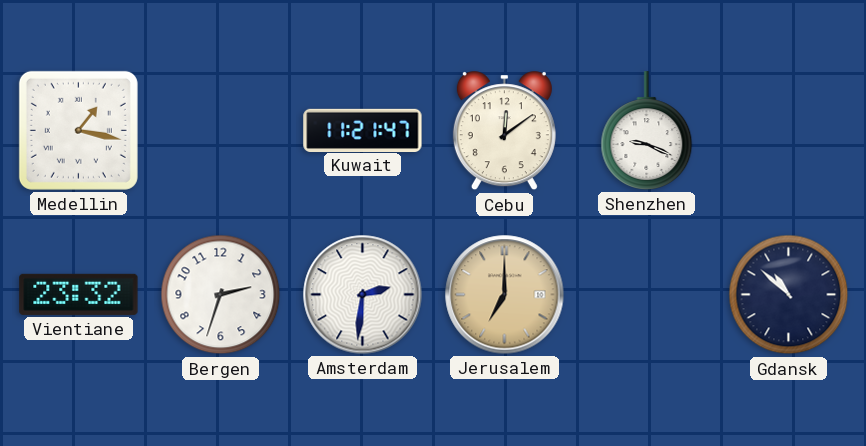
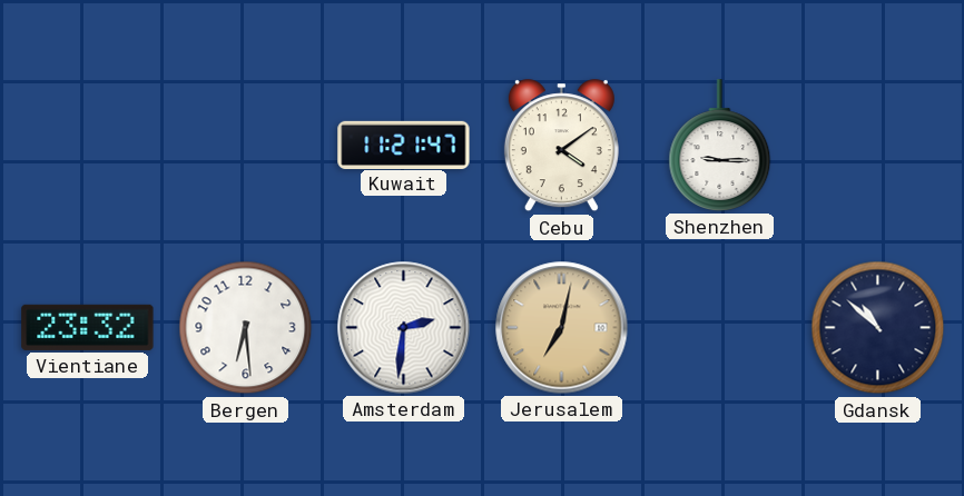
Medellin: 1:17 -> none (78, 130)
Cebu: 12:09 -> 4:09 (561, 146)
Shenzhen: 9:19 -> 9:15 (720, 146)
Bergen: 2:33 -> 6:29 (246, 328)
Jerusalem: 7:00 -> 7:02 (562, 328)
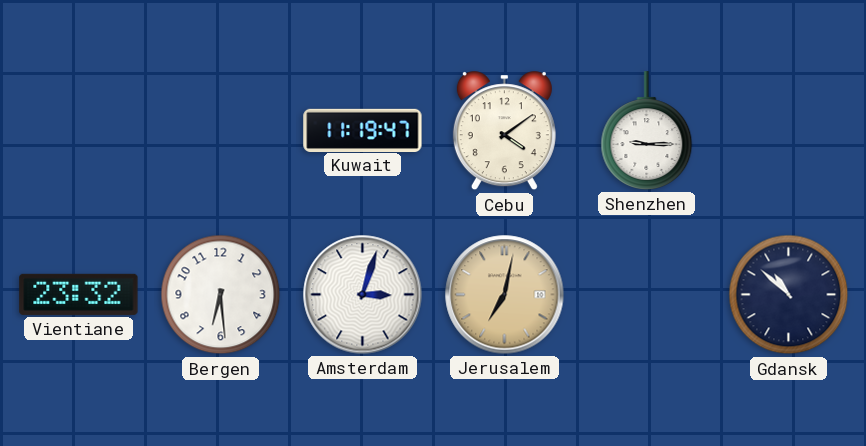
Kuwait: 11:21 -> 11:19 (363, 130)
Amsterdam: 2:31 -> 3:03 (363, 295)
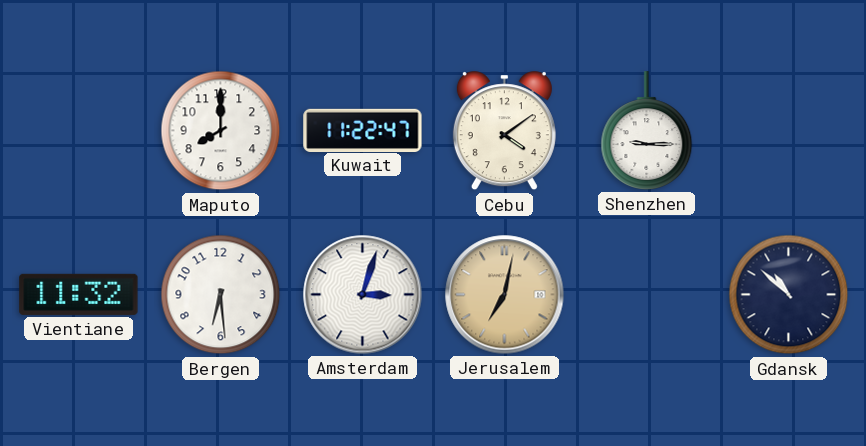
Maputo: none -> 8:00 (221, 131)
Kuwait: 11:19 -> 11:22 (363, 130)
Vientiane: 23:32 -> 11:32 (79, 294)
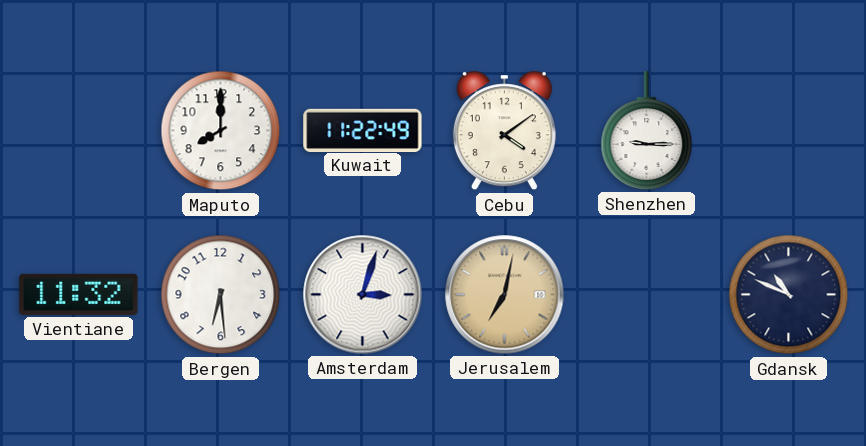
Kuwait: 11:22:47 -> 11:22:49 (363, 130)
Gdansk: 10:52 -> 10:49 (789, 295)
